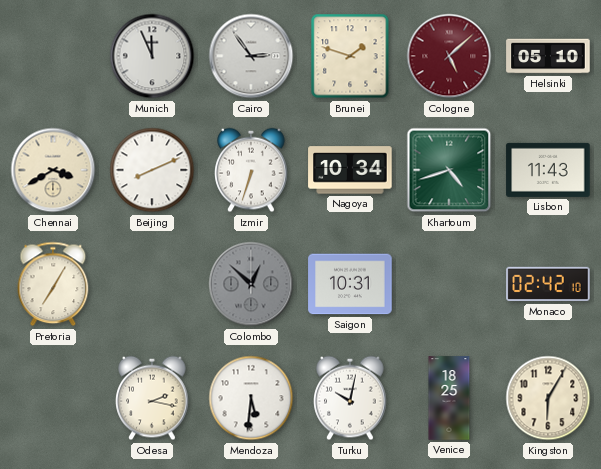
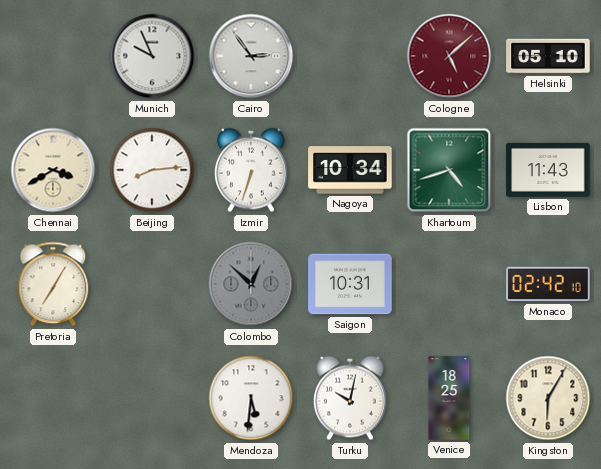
Munich: 11:56 -> 9:56 (152, 56)
Brunei: 1:48 -> none (350, 56)
Beijing: 8:11 -> 8:14 (152, 170)
Odesa: 2:17 -> none (152, 398)
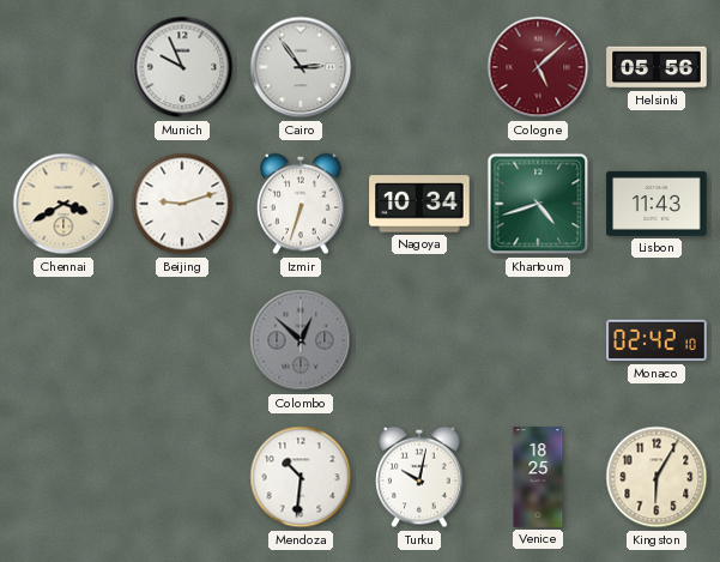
Helsinki: 05:10 -> 05:56 (657, 67)
Beijing: 8:14 -> 9:12 (182, 204)
Pretoria: 7:05 -> none (53, 284)
Saigon: 10:31 -> none (350, 284)
Mendoza: 5:31 -> 10:31 (301, 477)
